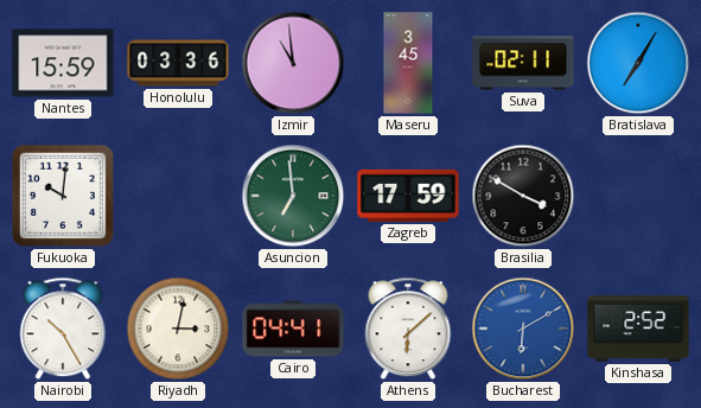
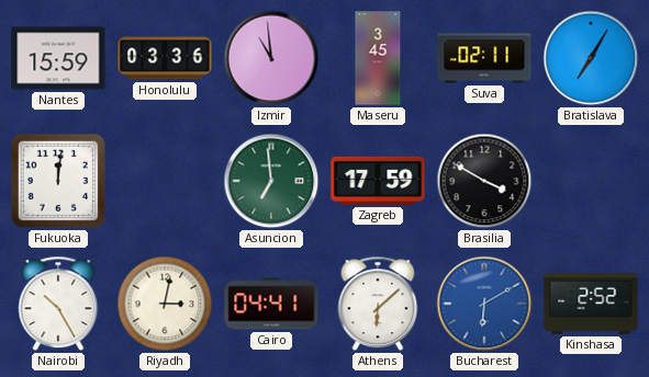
Fukuoka: 10:01 -> 12:01 (58, 181)
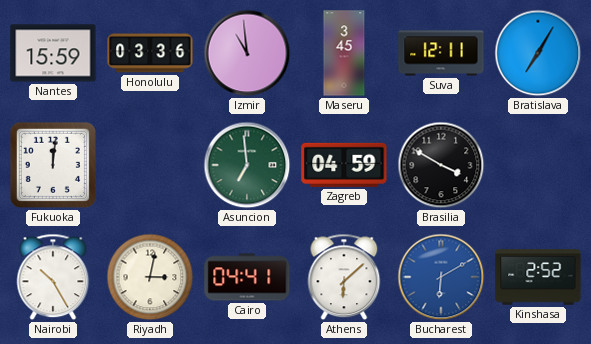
Suva: 02:11 -> 12:11 (441, 53)
Zagreb: 17:59 -> 04:59 (344, 165)
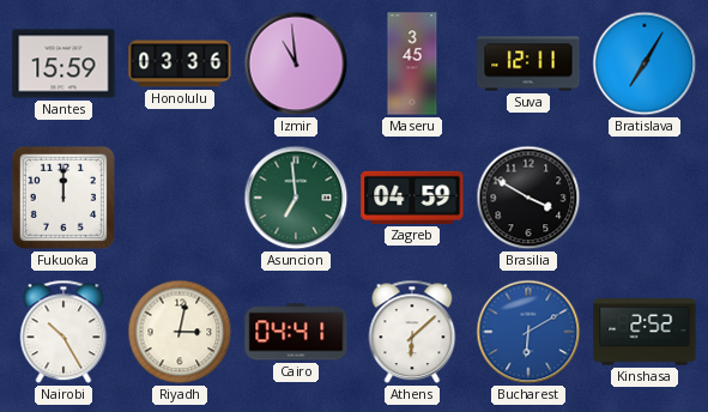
Fukuoka: 12:01 -> 12:00 (63, 198)
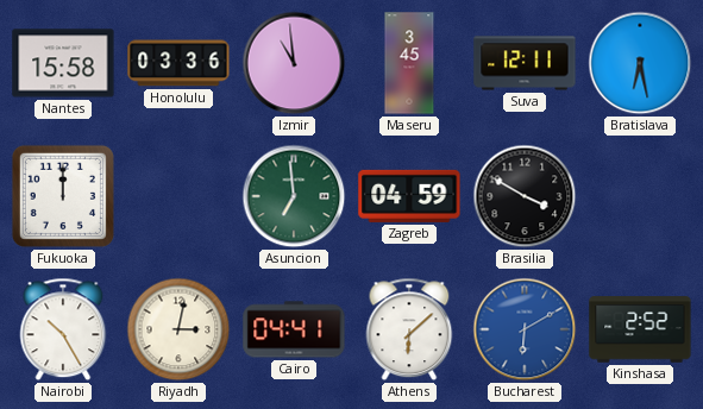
Nantes: 15:59 -> 15:58 (63, 63)
Bratislava: 7:05 -> 6:28 (640, 63)
